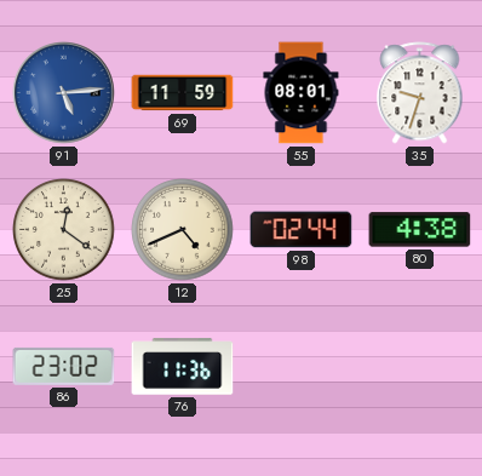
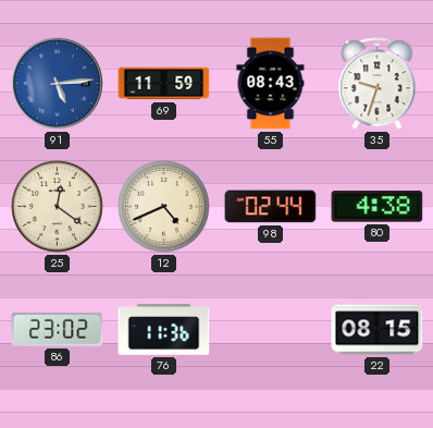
55: 08:01 -> 08:43 (271, 84)
22: none -> 08:15 (378, 330)
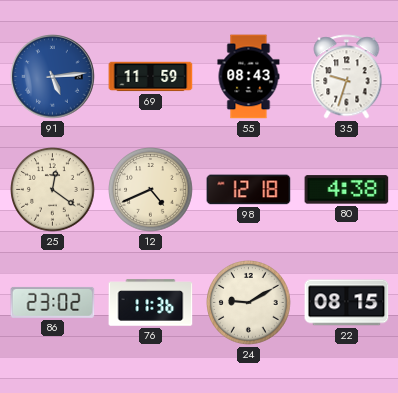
98: 02:44 -> 12:18 (249, 190)
24: none -> 9:10 (249, 303)
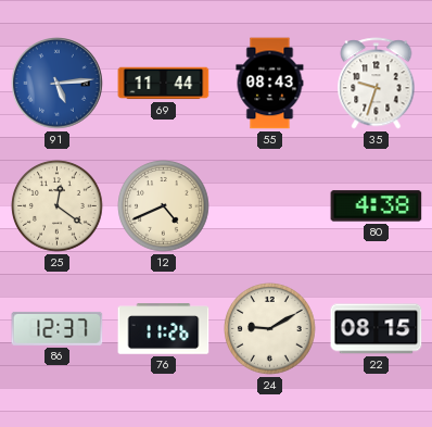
69: 11:59 -> 11:44 (164, 84)
98: 12:18 -> none (249, 190)
86: 23:02 -> 12:37 (58, 328)
76: 11:36 -> 11:26 (164, 329)
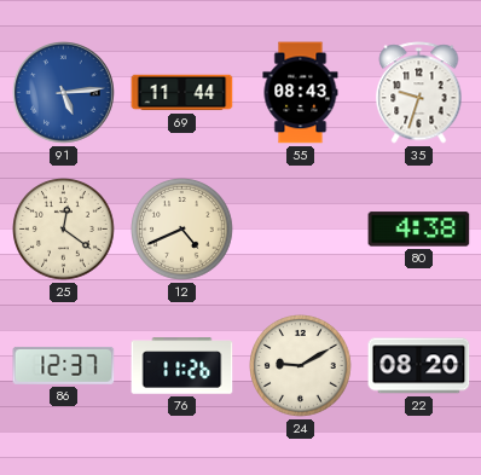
22: 08:15 -> 08:20 (419, 366)
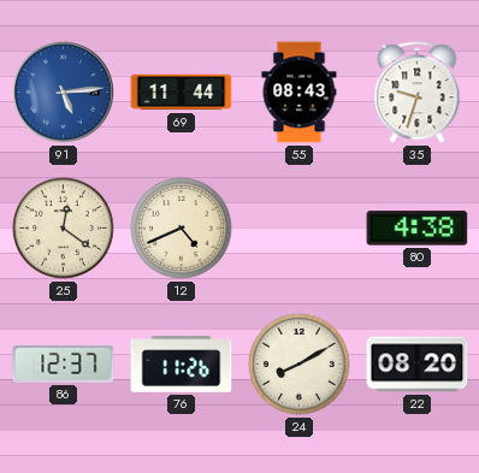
24: 9:10 -> 8:10 (300, 365)
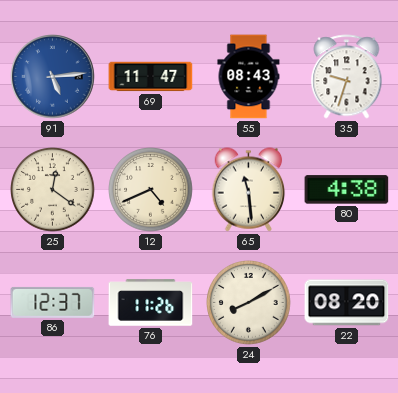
69: 11:44 -> 11:47 (151, 77)
65: none -> 11:29 (249, 190)
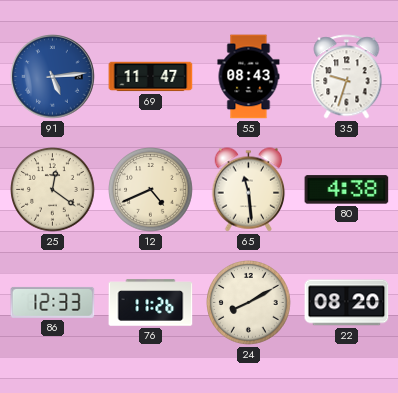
86: 12:37 -> 12:33 (53, 302)
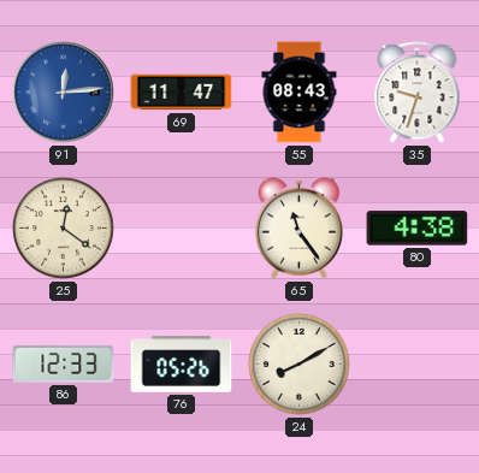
91: 5:14 -> 12:14 (64, 93)
12: 4:41 -> none (151, 190)
65: 11:29 -> 11:24 (300, 229)
76: 11:26 -> 05:26 (182, 365)
22: 08:20 -> none (347, 303)
